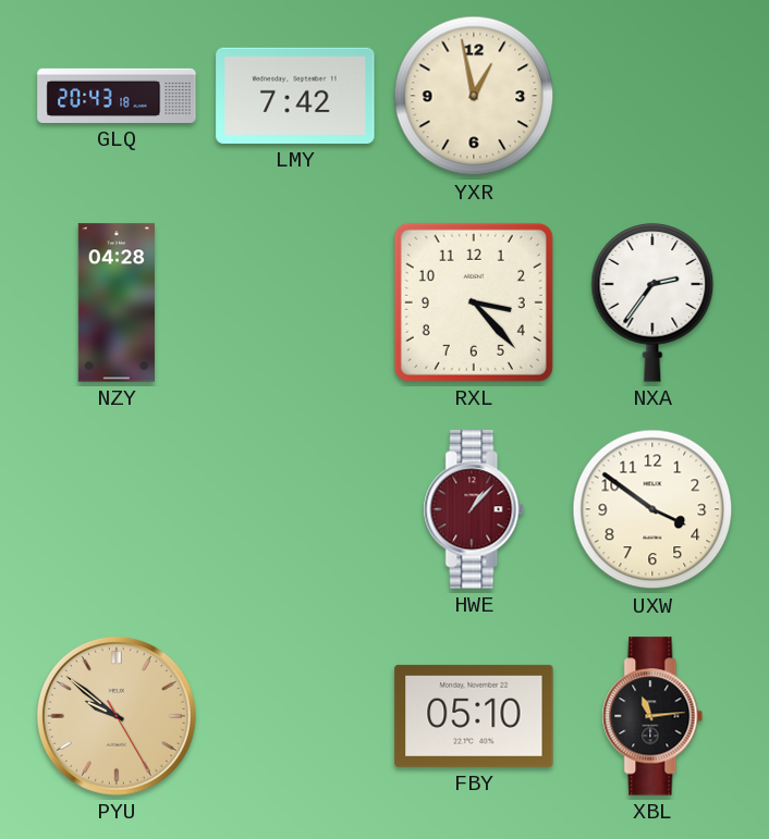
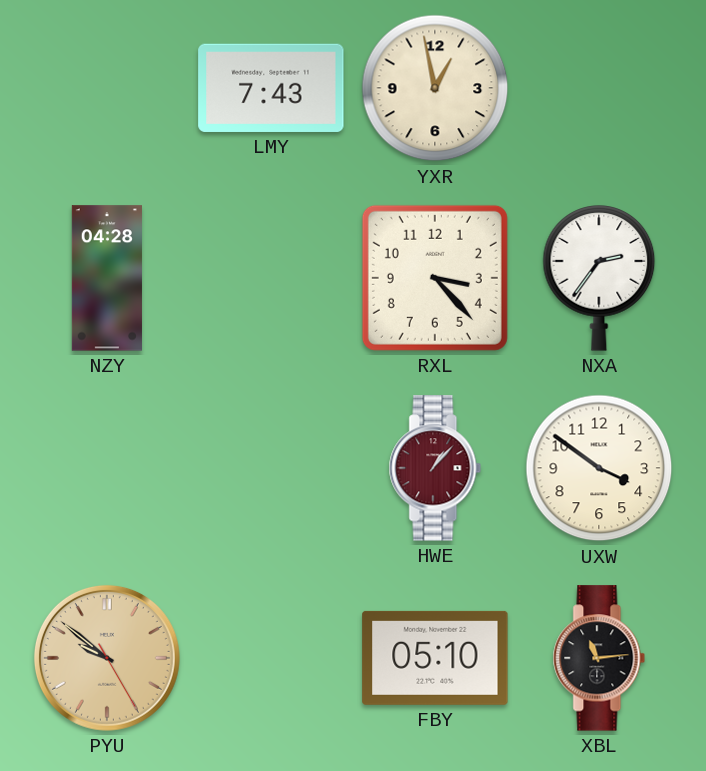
GLQ: 20:43 -> none (117, 96)
LMY: 7:42 -> 7:43 (271, 88)
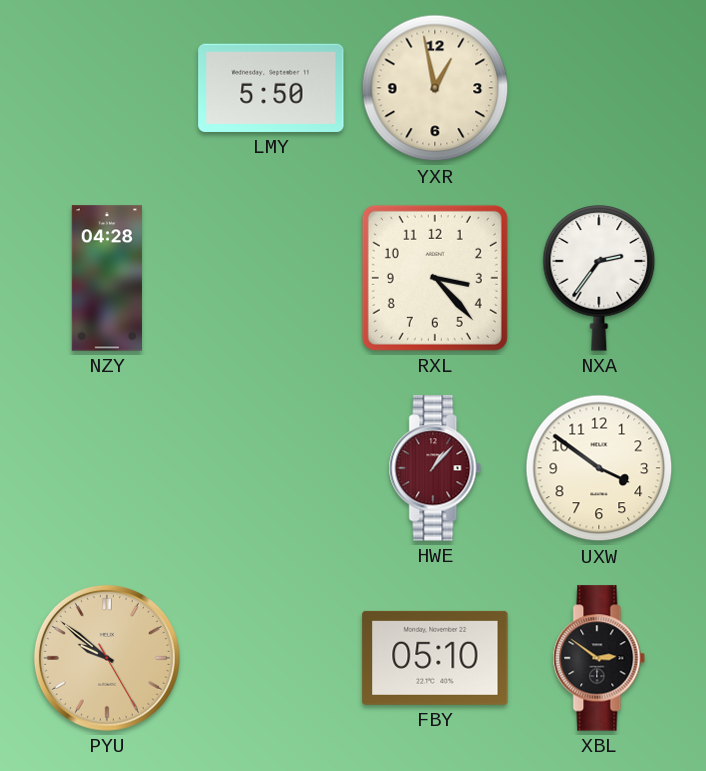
LMY: 7:43 -> 5:50 (271, 88)
XBL: 11:14 -> 2:51 (599, 658)
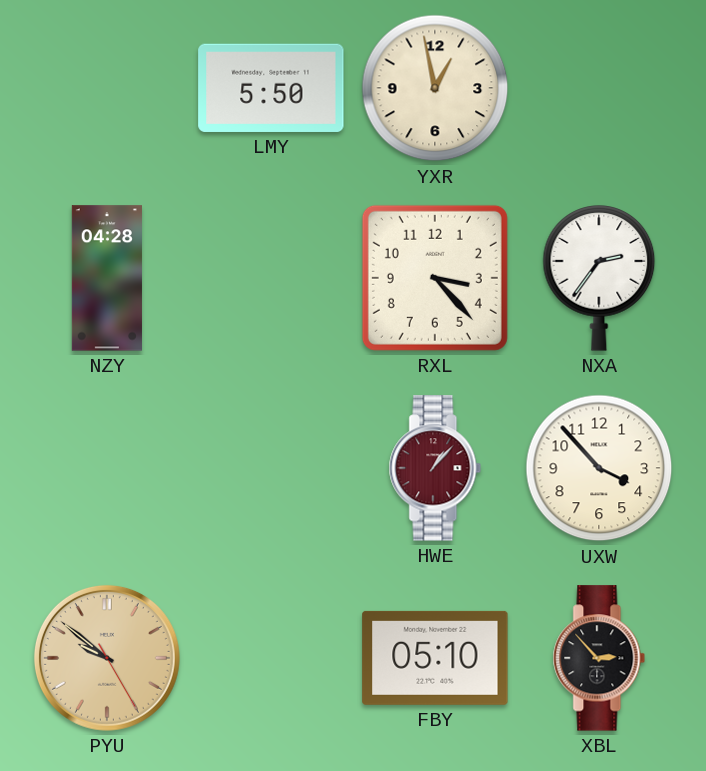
UXW: 3:51 -> 3:53 (599, 468)
XBL: 2:51 -> 2:53 (599, 658)
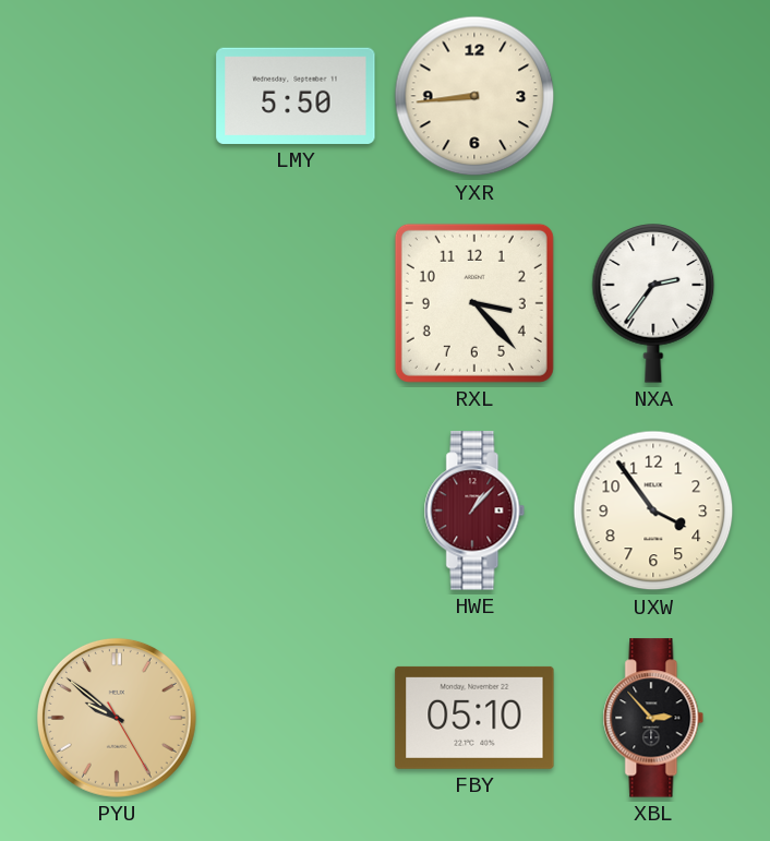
YXR: 12:58 -> 8:44 (474, 96)
NZY: 04:28 -> none (107, 278)
UXW: 3:53 -> 3:54 (653, 510)
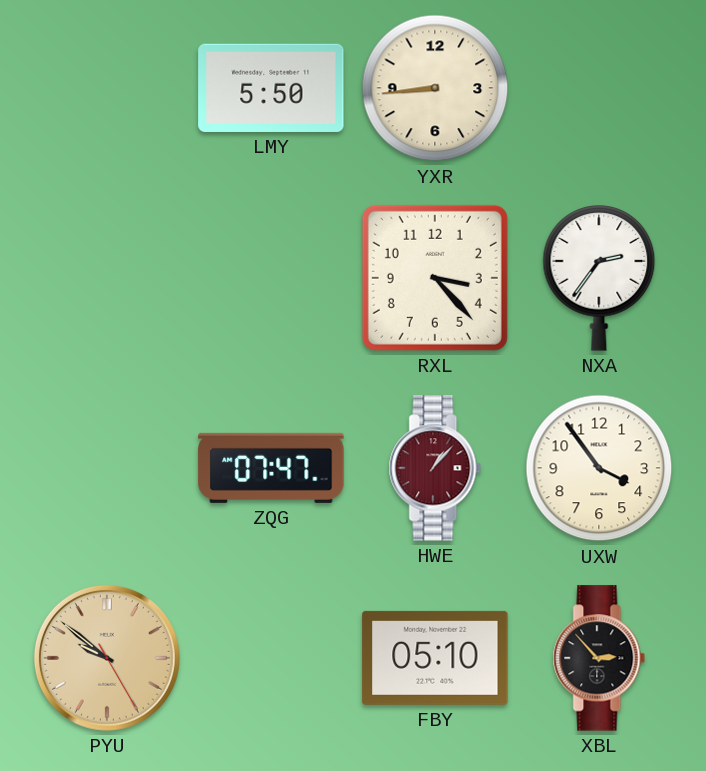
ZQG: none -> 07:47 (271, 468)
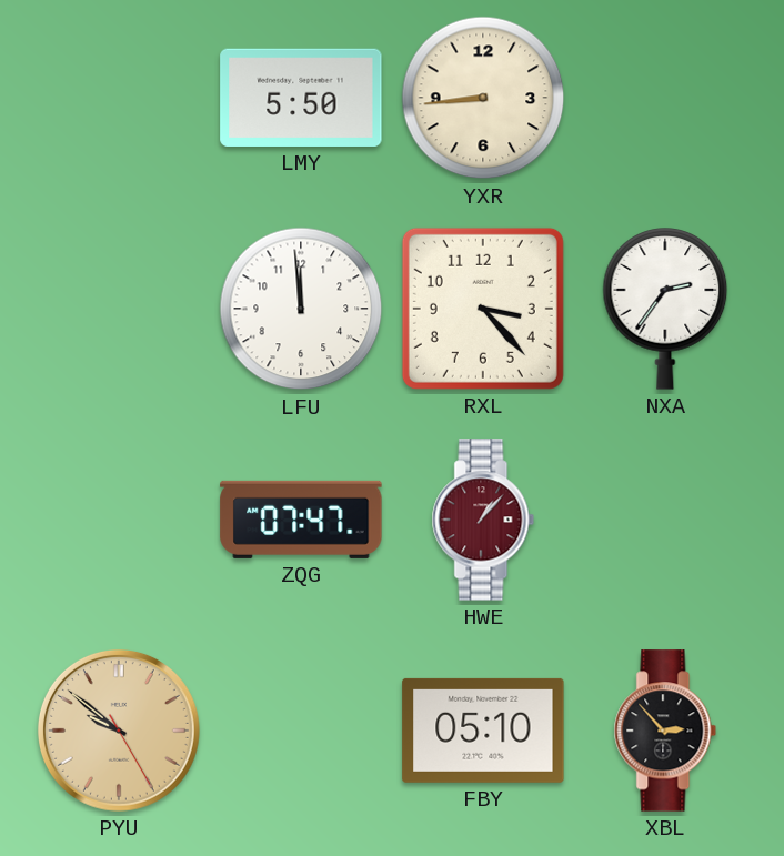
LFU: none -> 11:59 (301, 309)
UXW: 3:54 -> none (599, 468)
